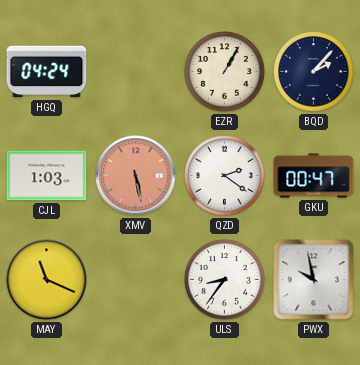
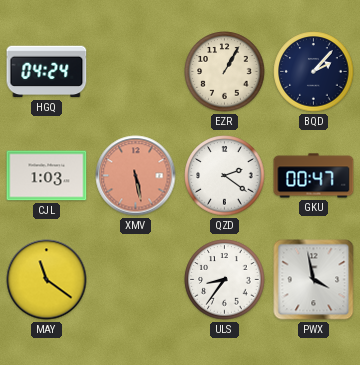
MAY: 11:19 -> 11:21 (47, 280)
PWX: 9:58 -> 3:58 (314, 280)
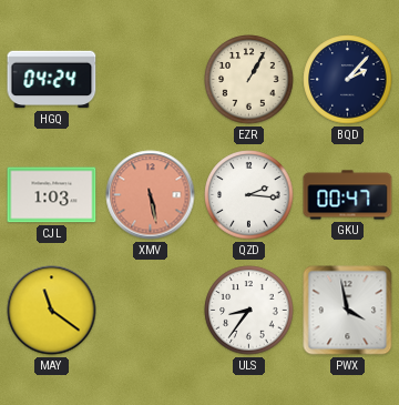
QZD: 2:21 -> 2:16 (249, 195)
